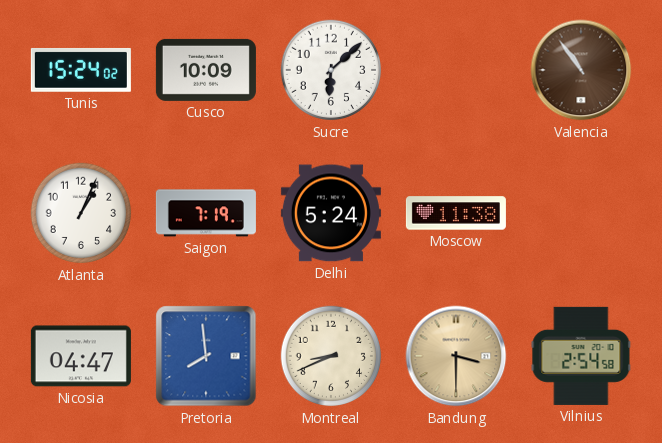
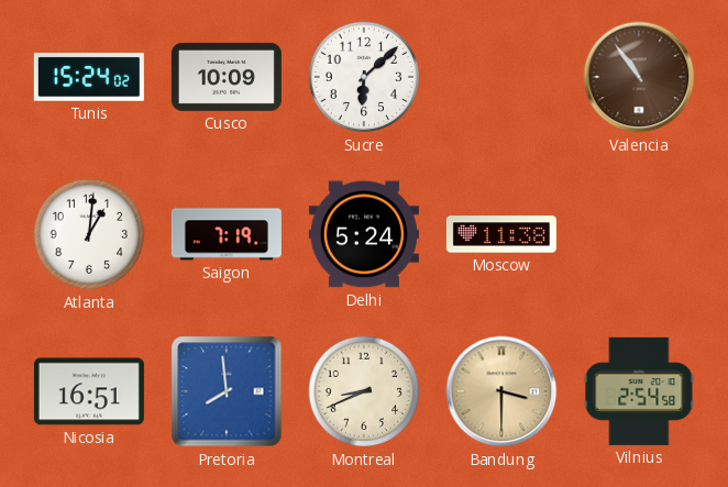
Atlanta: 1:04 -> 1:01 (89, 234)
Nicosia: 04:47 -> 16:51 (89, 391)
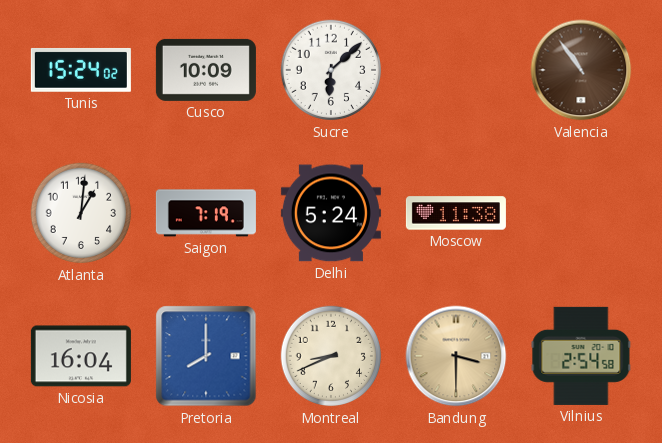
Nicosia: 16:51 -> 16:04 (81, 356)
Pretoria: 7:59 -> 8:00 (206, 356)
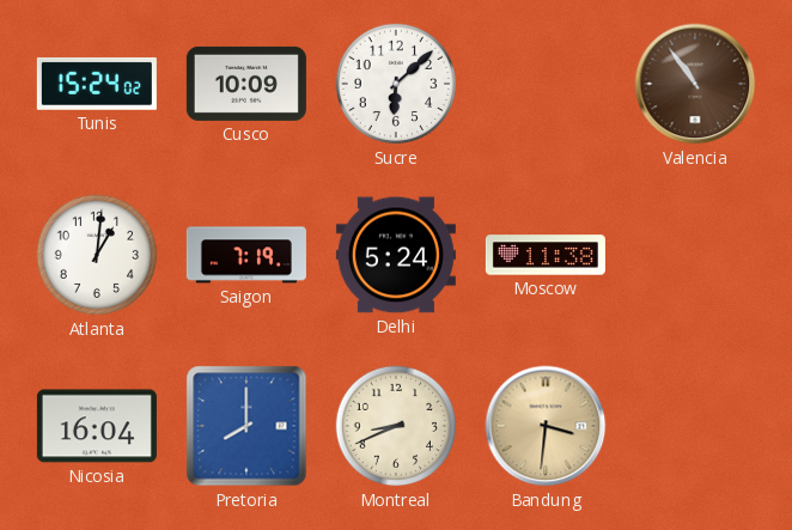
Bandung: 3:30 -> 3:31 (546, 426)
Vilnius: 2:54 -> none (581, 356)
